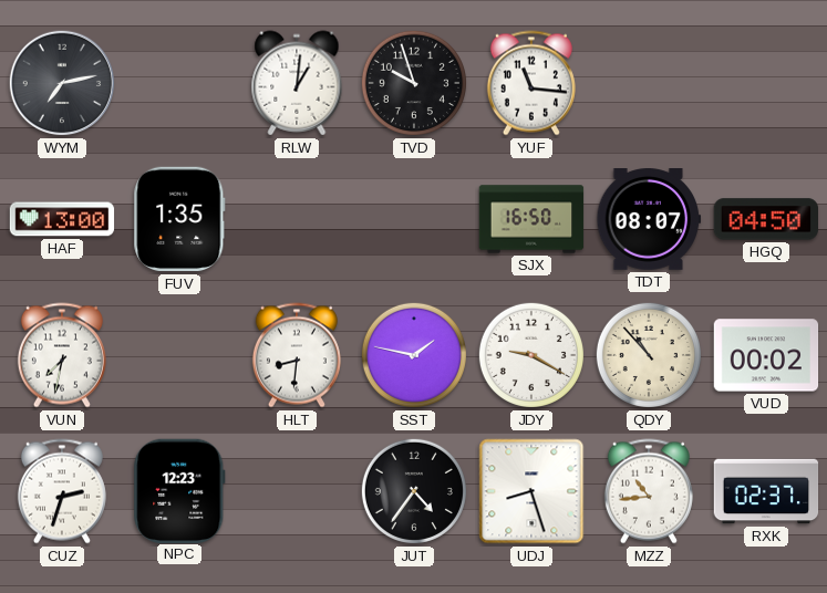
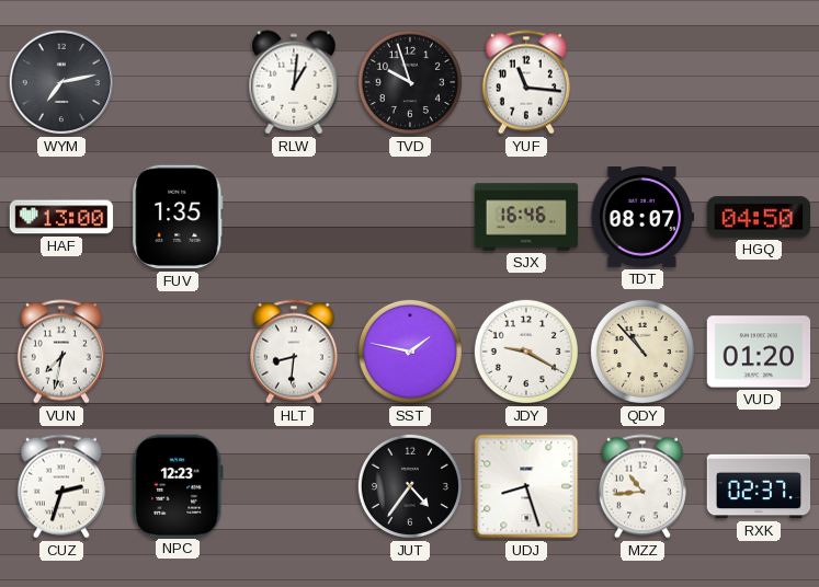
SJX: 16:50 -> 16:46 (526, 217)
VUD: 00:02 -> 01:20 (759, 352)
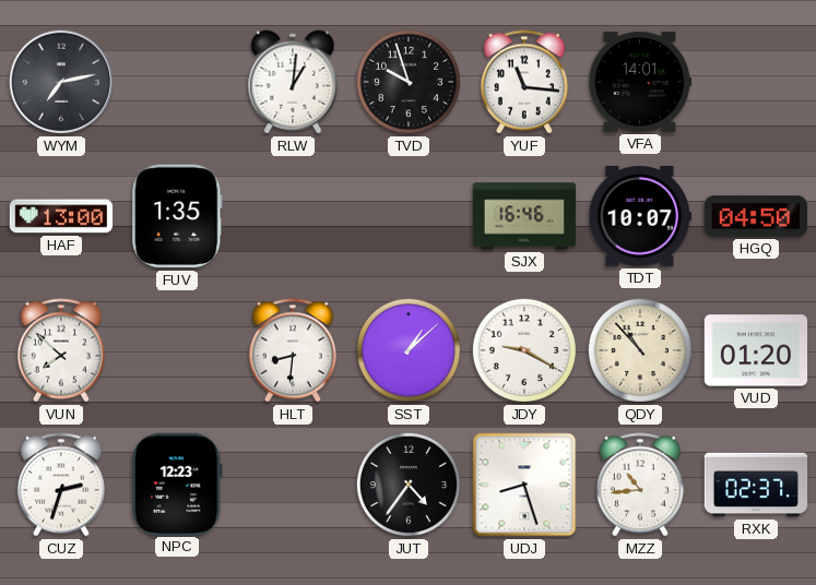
VFA: none -> 14:01 (640, 82)
TDT: 08:07 -> 10:07 (640, 217)
VUN: 7:32 -> 7:52 (61, 350)
SST: 1:47 -> 1:08 (409, 350)
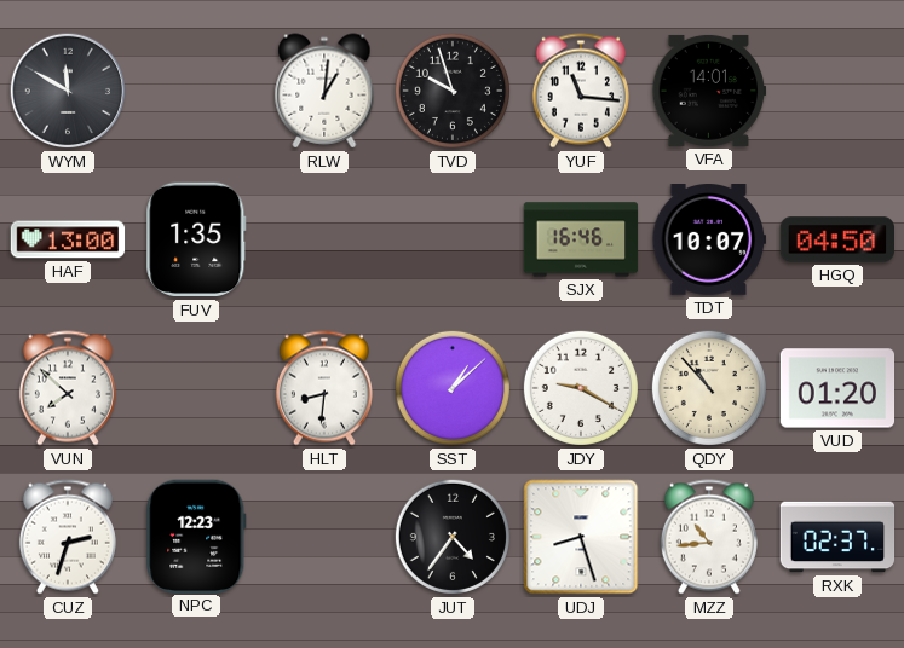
WYM: 7:13 -> 11:50 (68, 91)
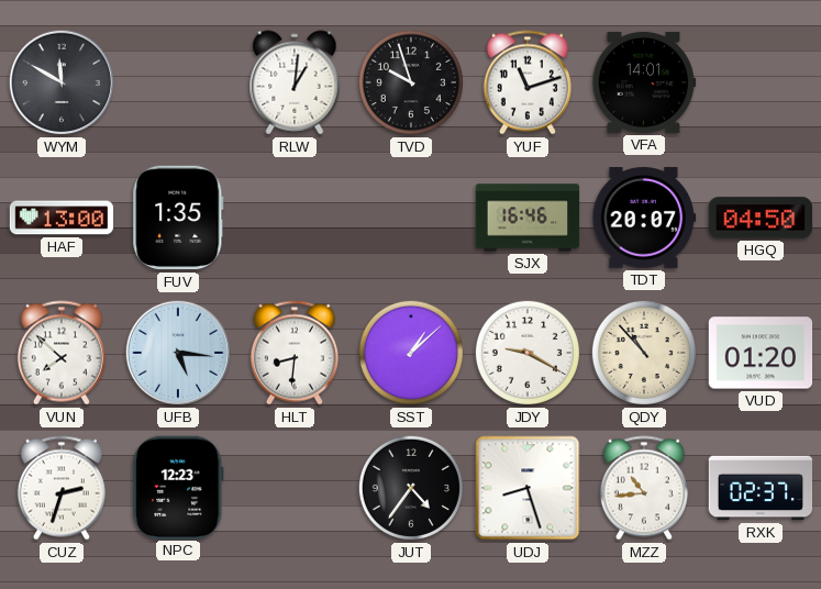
YUF: 11:16 -> 11:12 (528, 82)
TDT: 10:07 -> 20:07 (644, 219)
UFB: none -> 5:16 (178, 353)
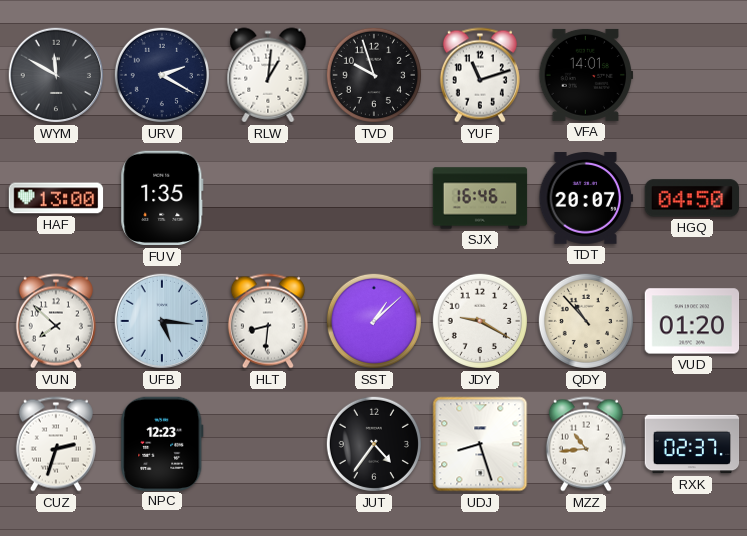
URV: none -> 2:20 (162, 75)
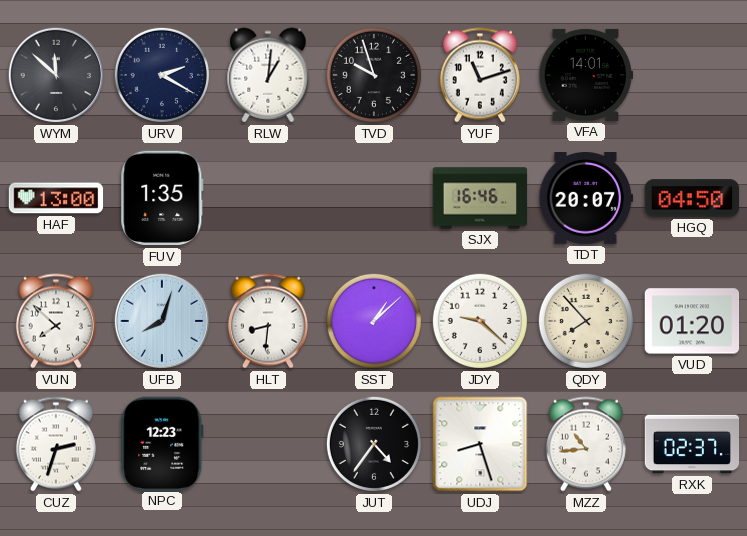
WYM: 11:50 -> 11:52 (56, 75)
UFB: 5:16 -> 8:03 (162, 321)
JDY: 9:20 -> 9:22 (480, 321)
QDY: 10:53 -> 7:53 (586, 321)
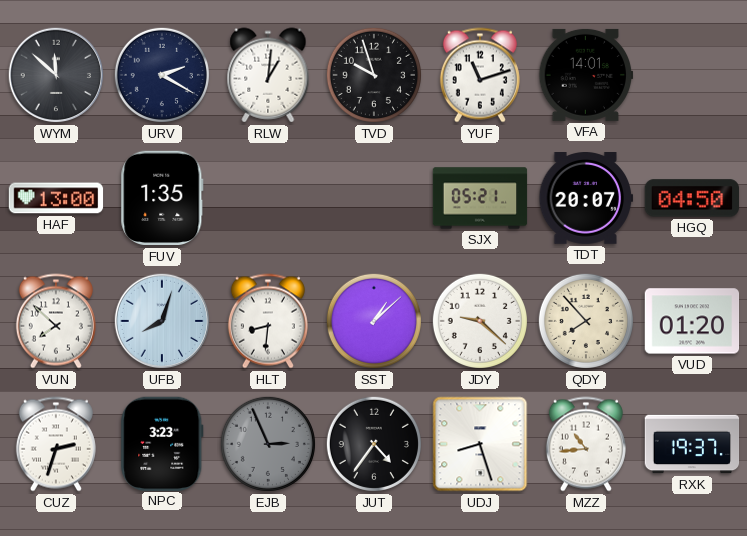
SJX: 16:46 -> 05:21 (480, 198)
NPC: 12:23 -> 3:23 (162, 443)
EJB: none -> 2:56 (268, 444)
RXK: 02:37 -> 19:37 (692, 444)
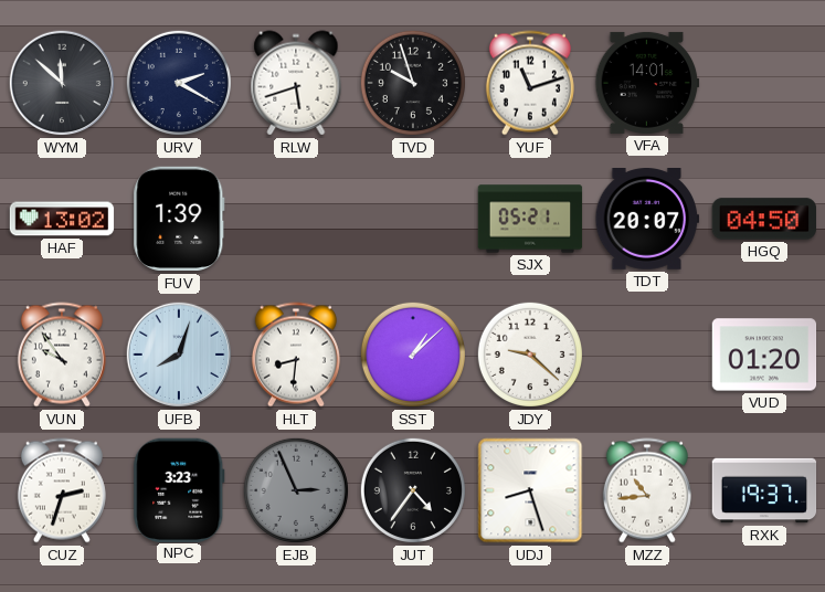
RLW: 1:01 -> 5:42 (296, 83)
HAF: 13:00 -> 13:02 (62, 219)
FUV: 1:35 -> 1:39 (179, 219)
VUN: 7:52 -> 9:54 (62, 355)
QDY: 7:53 -> none (586, 321)
